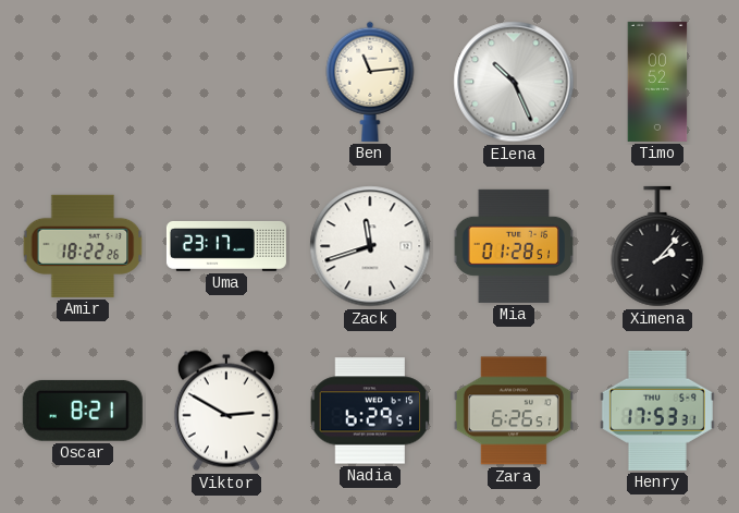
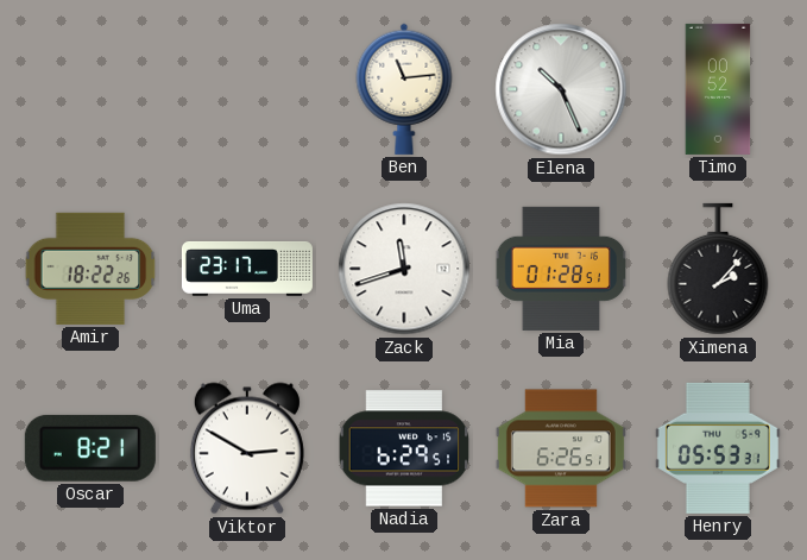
Henry: 17:53 -> 05:53 (718, 448)
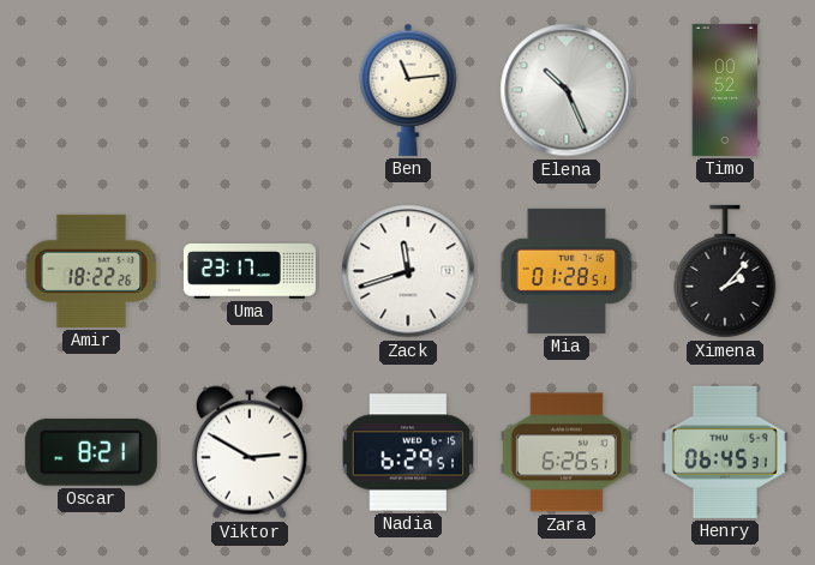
Henry: 05:53 -> 06:45 (725, 452)
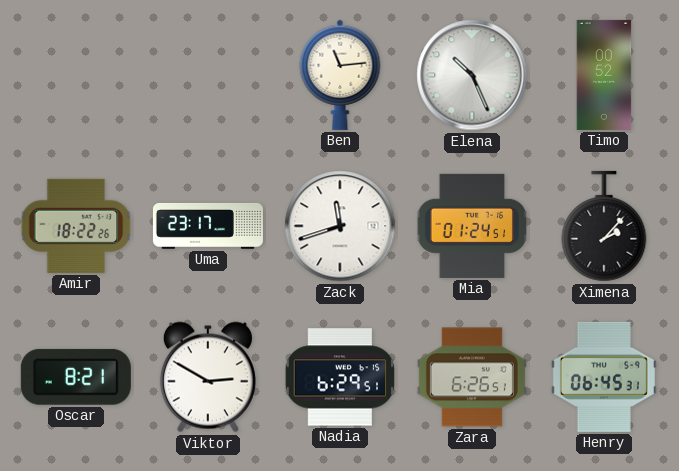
Mia: 01:28 -> 01:24 (471, 226)
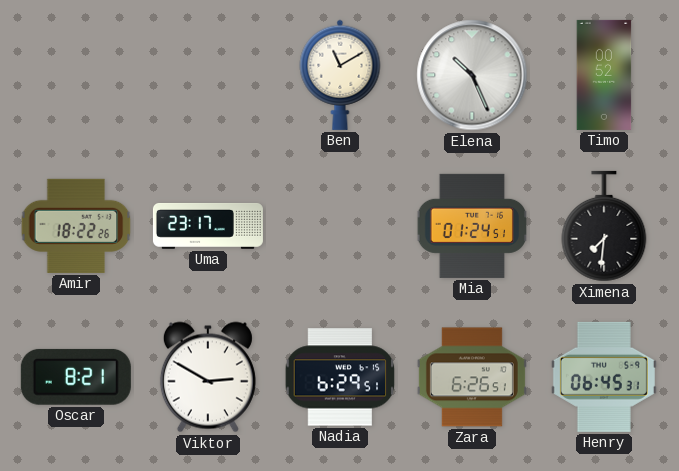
Ben: 11:14 -> 11:10 (340, 75)
Zack: 11:42 -> none (340, 226)
Ximena: 2:07 -> 7:31 (604, 226)
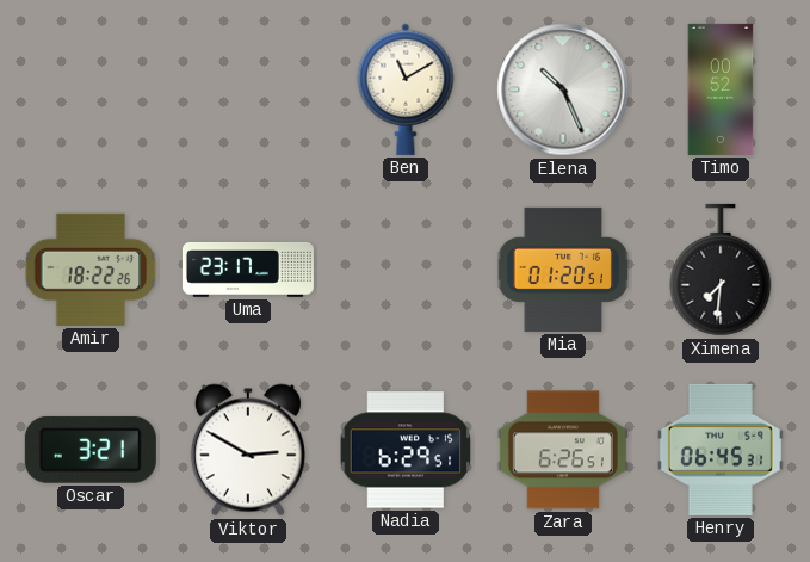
Mia: 01:24 -> 01:20 (562, 270)
Oscar: 8:21 -> 3:21 (91, 450)
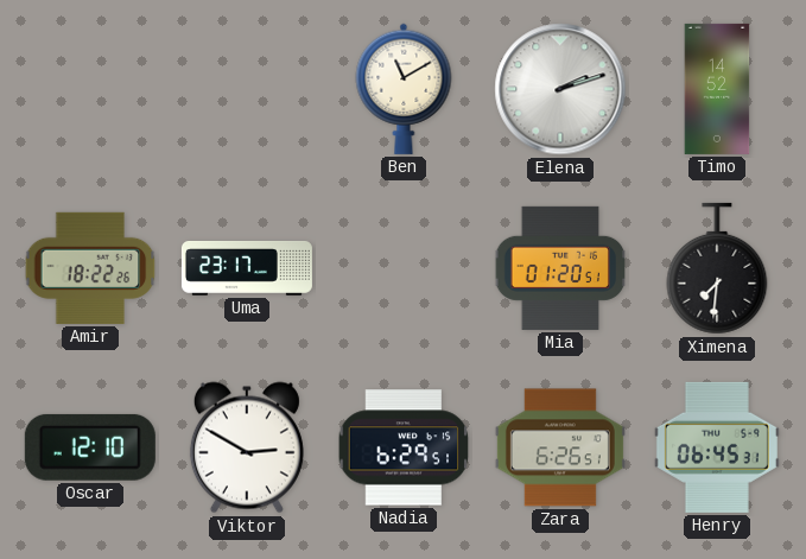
Elena: 10:26 -> 2:12 (560, 89)
Timo: 00:52 -> 14:52 (717, 89)
Oscar: 3:21 -> 12:10 (90, 447)
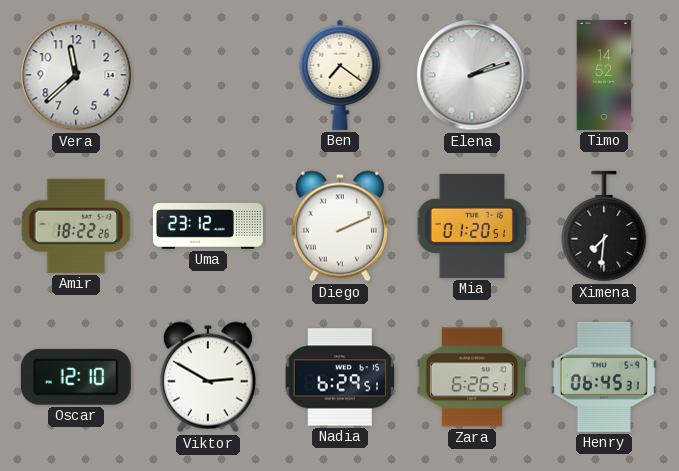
Vera: none -> 11:38 (76, 75)
Ben: 11:10 -> 7:21 (340, 75)
Uma: 23:17 -> 23:12 (208, 226)
Diego: none -> 2:11 (340, 226)
